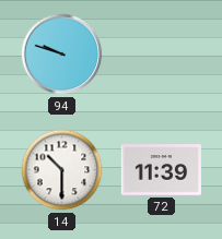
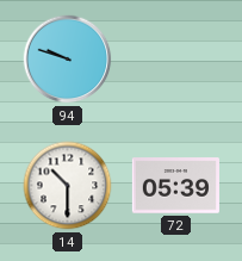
72: 11:39 -> 05:39 (175, 186)
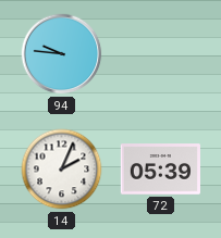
94: 9:48 -> 9:46 (62, 54)
14: 10:30 -> 2:04 (62, 170)
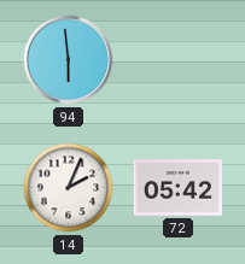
94: 9:46 -> 5:59 (69, 60)
72: 05:39 -> 05:42 (177, 188)
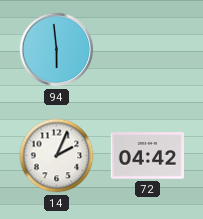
72: 05:42 -> 04:42 (147, 156)
